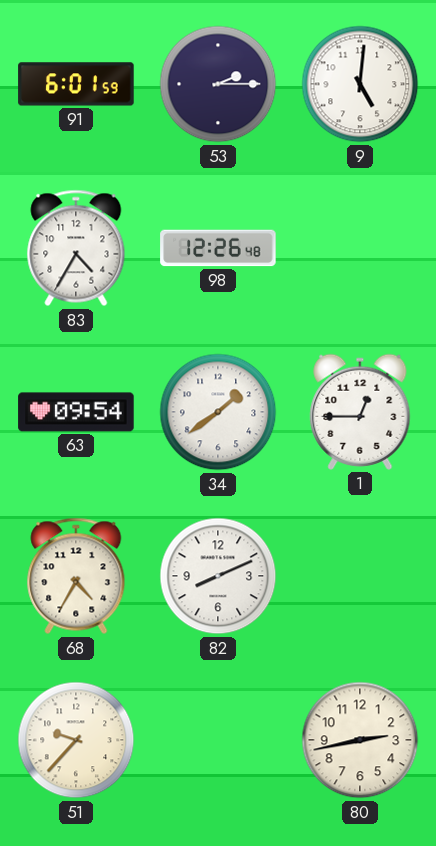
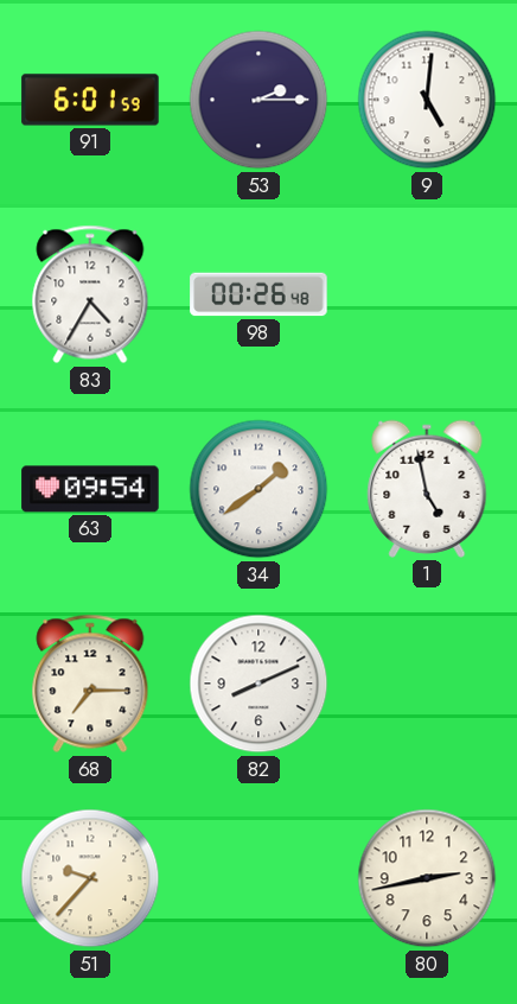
98: 12:26 -> 00:26 (258, 294)
1: 12:45 -> 4:58 (427, 489)
68: 4:35 -> 7:15 (90, 684)
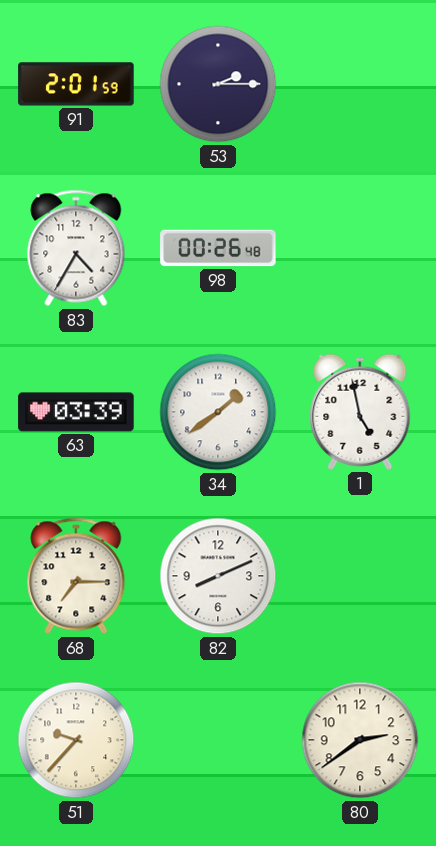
91: 6:01 -> 2:01 (76, 84)
9: 5:01 -> none (427, 100)
63: 09:54 -> 03:39 (76, 412)
80: 2:43 -> 2:39 (360, 740)
